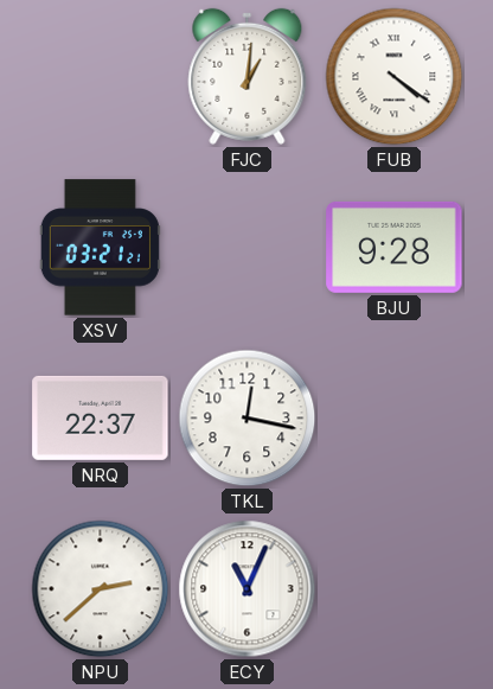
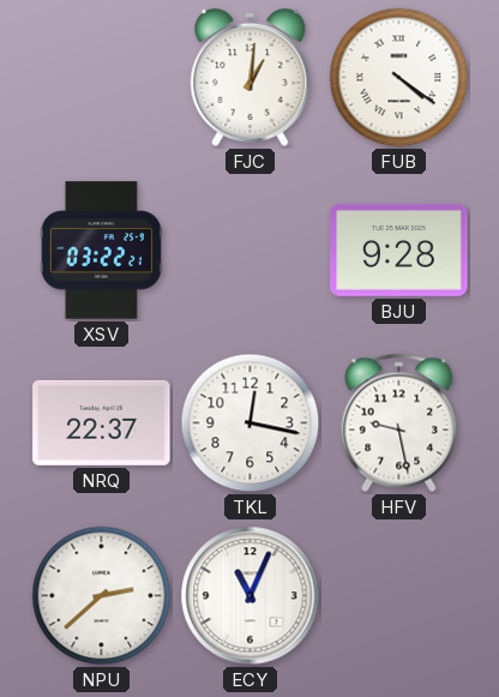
XSV: 03:21 -> 03:22 (101, 251)
HFV: none -> 9:28 (399, 423)
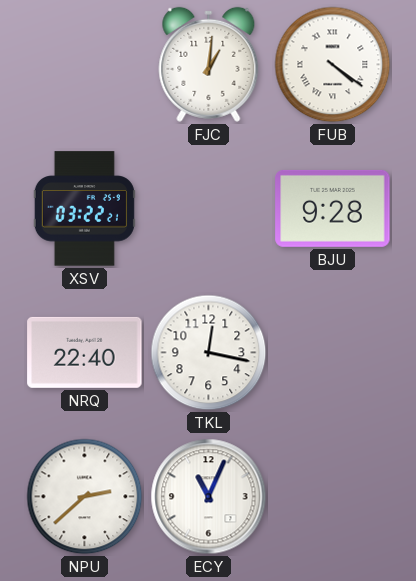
NRQ: 22:37 -> 22:40 (85, 352)
HFV: 9:28 -> none (399, 423)
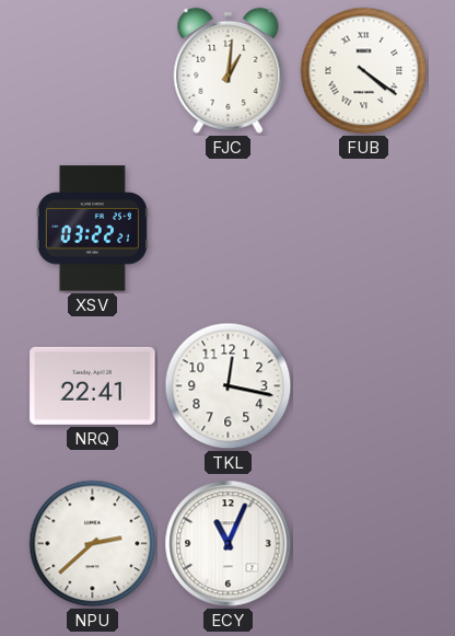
BJU: 9:28 -> none (333, 208)
NRQ: 22:40 -> 22:41 (93, 385)
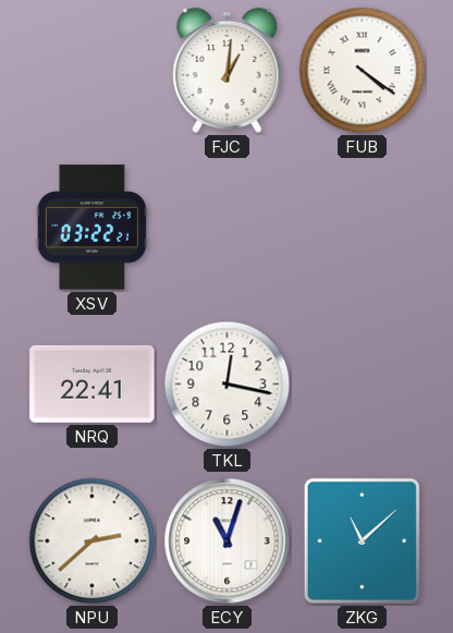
ECY: 11:04 -> 11:03 (228, 541)
ZKG: none -> 11:08 (362, 540)
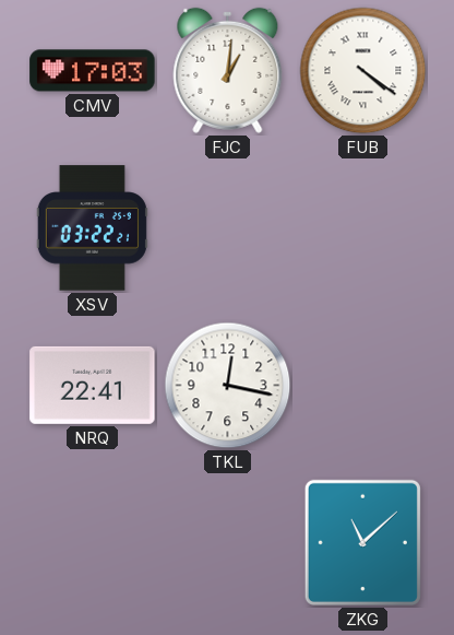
CMV: none -> 17:03 (93, 71)
NPU: 2:38 -> none (93, 541)
ECY: 11:03 -> none (228, 541)
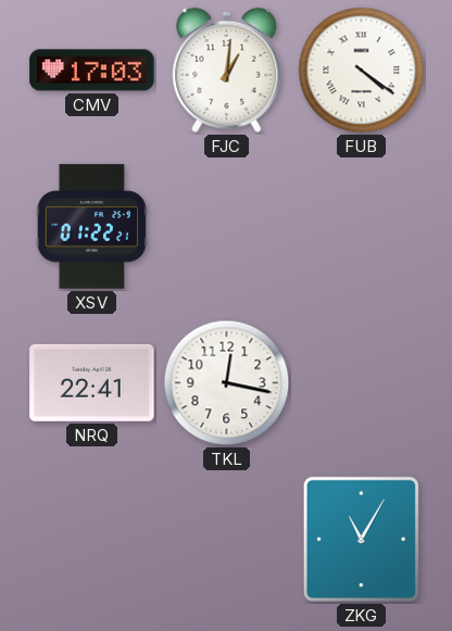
XSV: 03:22 -> 01:22 (91, 227)
ZKG: 11:08 -> 11:05 (361, 539)
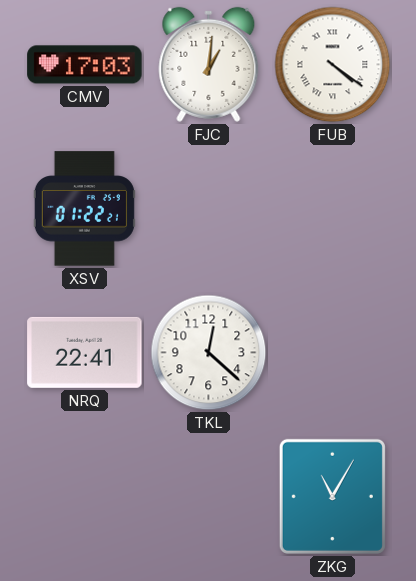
TKL: 12:17 -> 12:22 (209, 353)
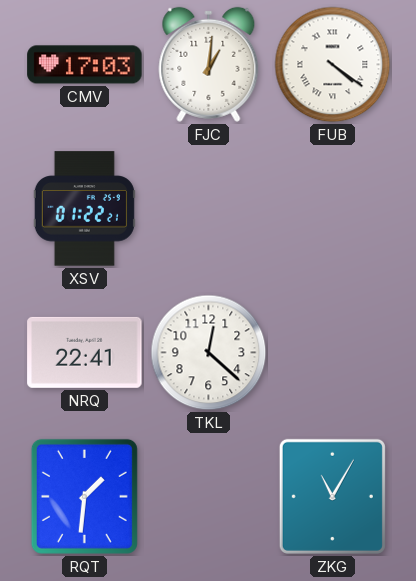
RQT: none -> 1:31 (84, 496)
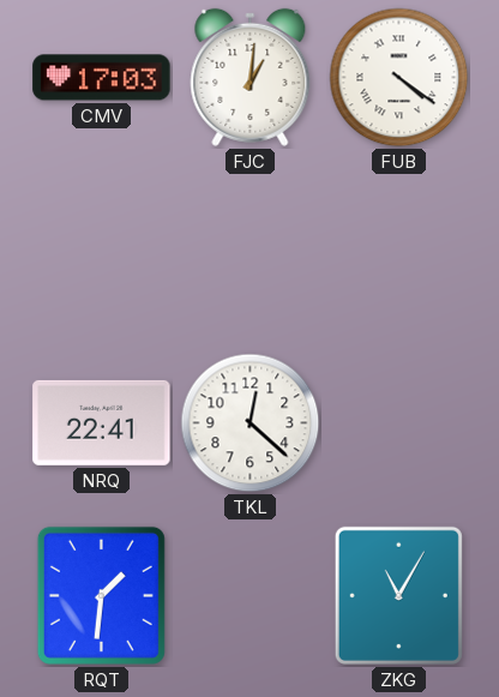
XSV: 01:22 -> none (84, 209)
